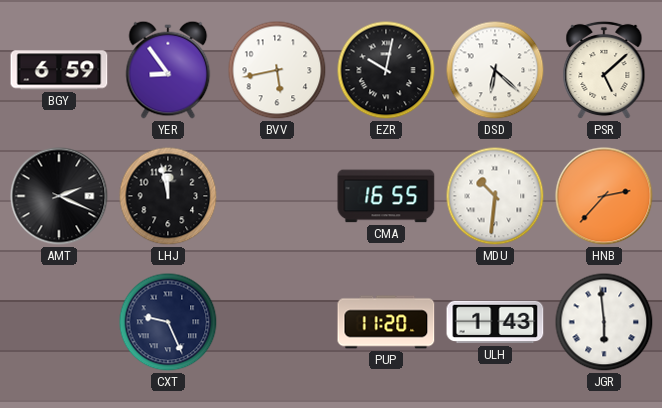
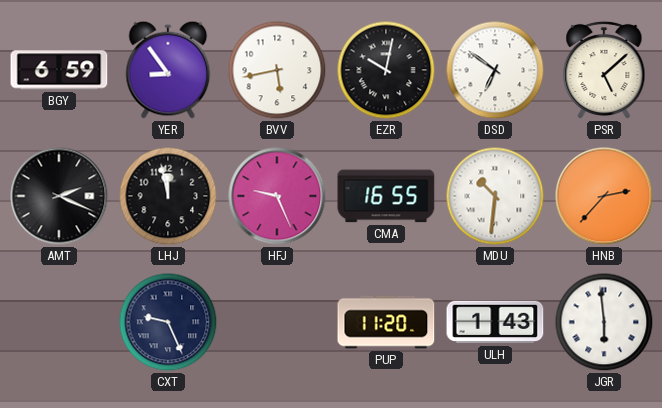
DSD: 6:22 -> 6:51 (495, 70)
HFJ: none -> 9:26 (277, 196)
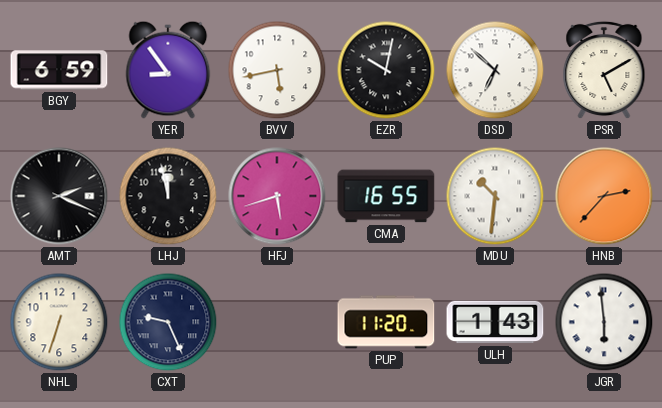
DSD: 6:51 -> 6:52 (495, 70)
PSR: 5:08 -> 5:10 (604, 70)
HFJ: 9:26 -> 5:42 (277, 196)
NHL: none -> 6:33 (59, 322)
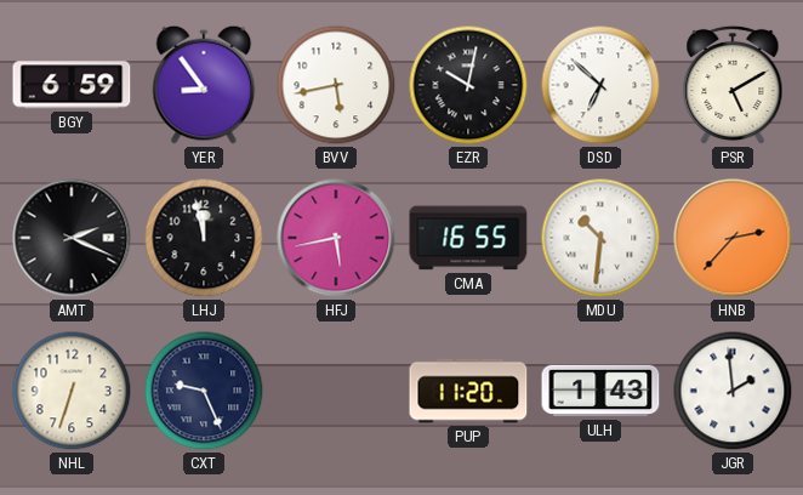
HFJ: 5:42 -> 5:43 (336, 238)
JGR: 5:59 -> 1:59 (733, 391)
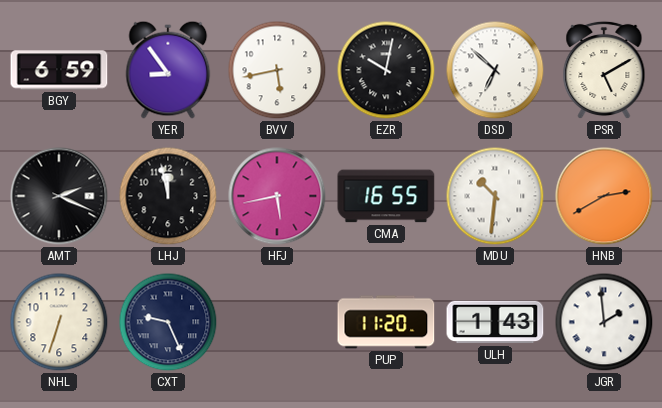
HNB: 2:37 -> 2:40 (604, 196)
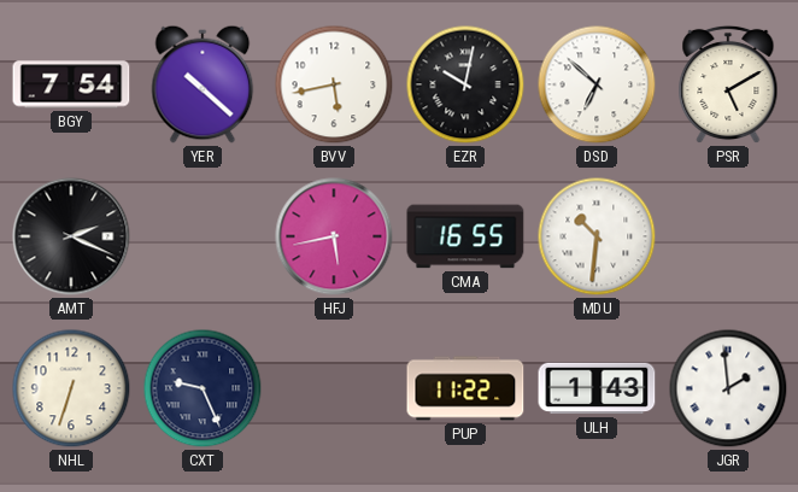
BGY: 6:59 -> 7:54 (71, 84)
YER: 8:54 -> 10:22 (203, 84)
LHJ: 11:58 -> none (168, 196)
HNB: 2:40 -> none (604, 196)
PUP: 11:20 -> 11:22 (465, 388)
